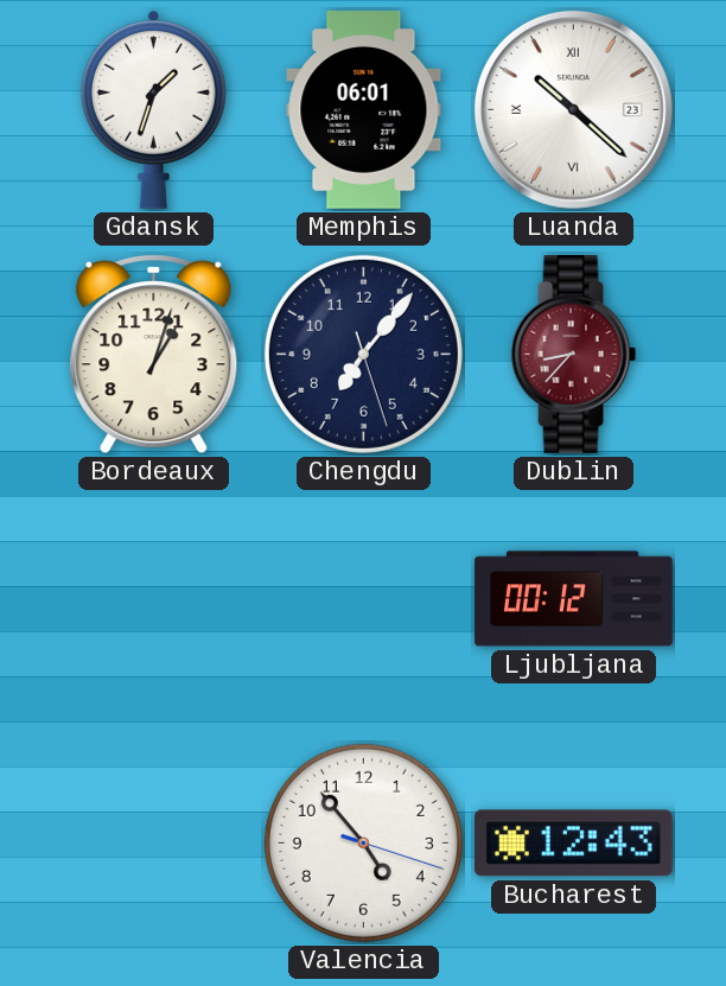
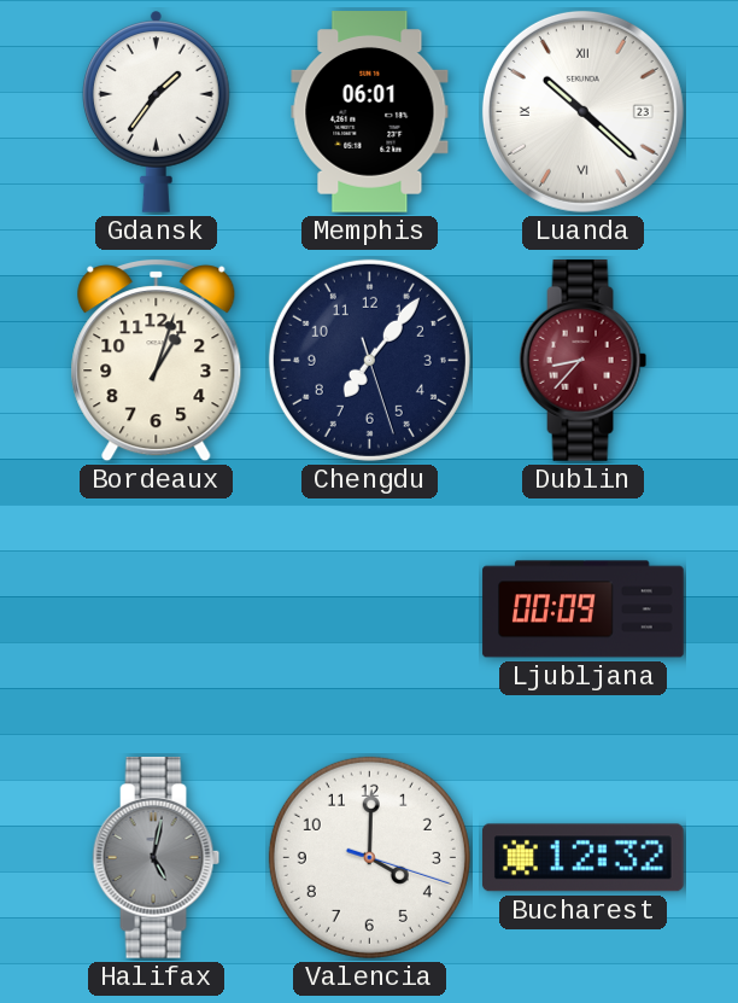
Gdansk: 1:33 -> 1:36 (156, 111)
Ljubljana: 00:12 -> 00:09 (584, 610)
Halifax: none -> 5:02 (157, 858)
Valencia: 4:53 -> 4:00 (369, 857)
Bucharest: 12:43 -> 12:32 (582, 858)
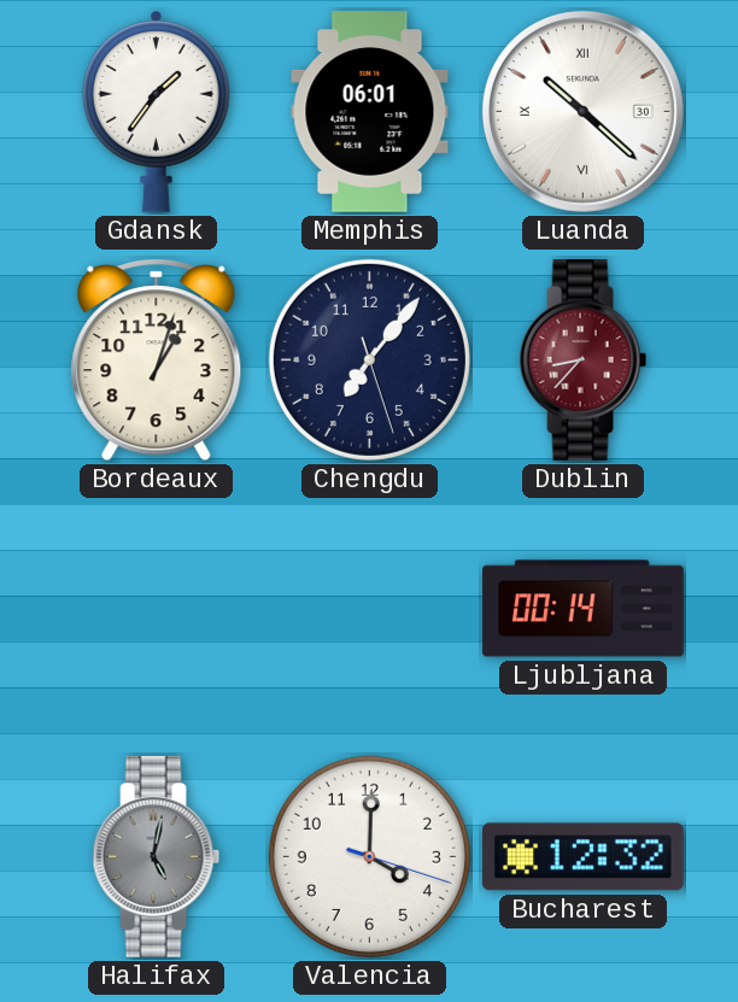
Luanda date: 23 -> 30 (582, 111)
Ljubljana: 00:09 -> 00:14 (584, 609)
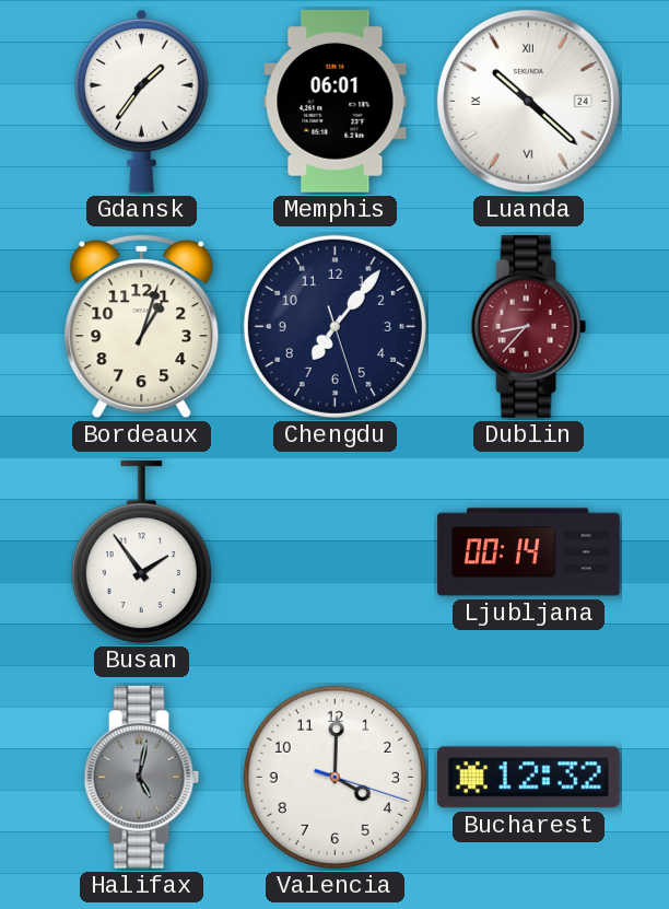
Luanda date: 30 -> 24 (528, 101)
Busan: none -> 1:54 (141, 553)
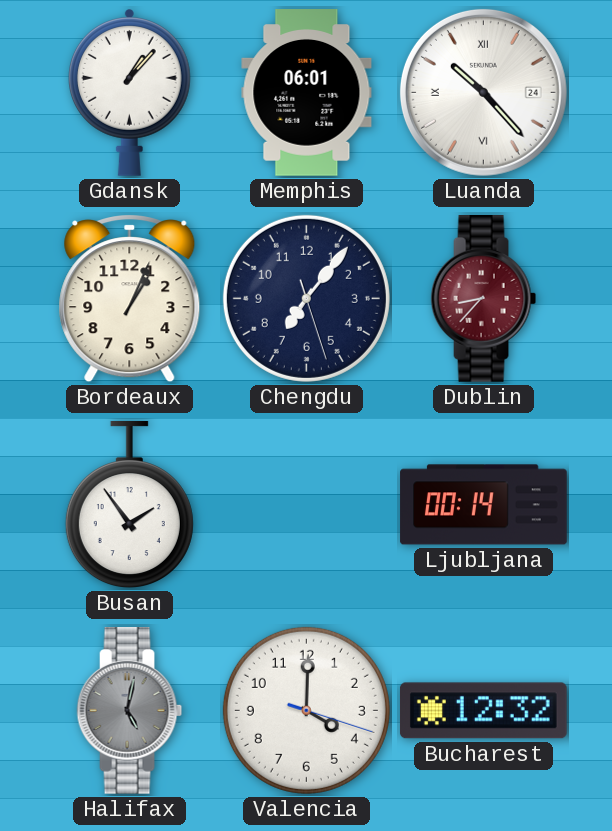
Gdansk: 1:36 -> 1:07 (129, 92)
Luanda: 10:22 -> 10:23 (483, 92)
Bordeaux: 1:03 -> 1:04 (130, 299)
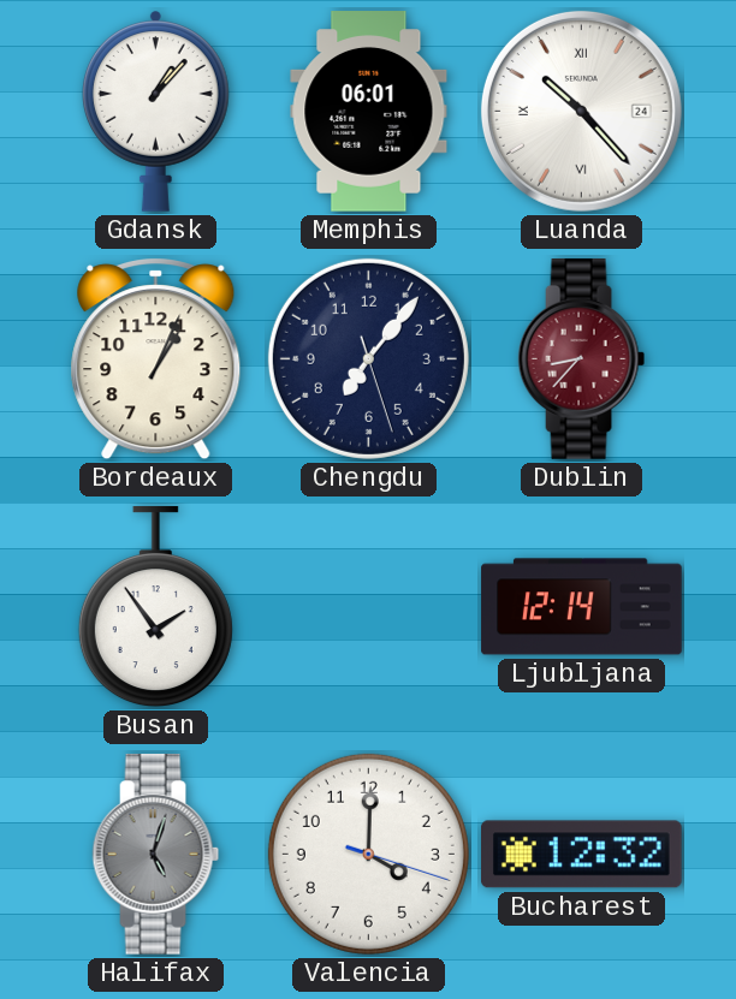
Ljubljana: 00:14 -> 12:14 (582, 607)
Halifax: 5:02 -> 5:03 (156, 855)
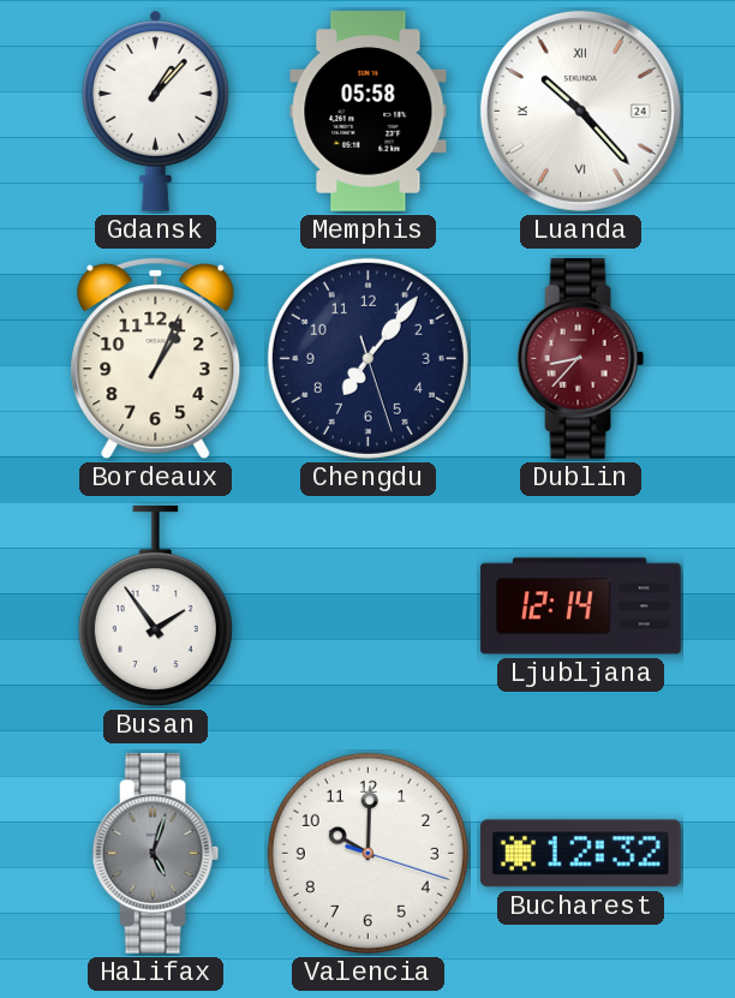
Memphis: 06:01 -> 05:58 (369, 112)
Valencia: 4:00 -> 10:00 (367, 853)
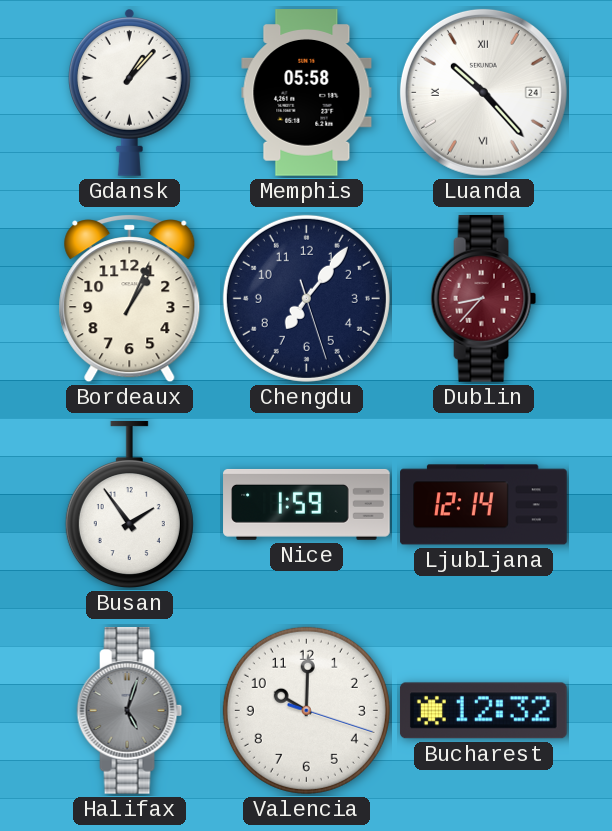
Nice: none -> 1:59 (307, 504)
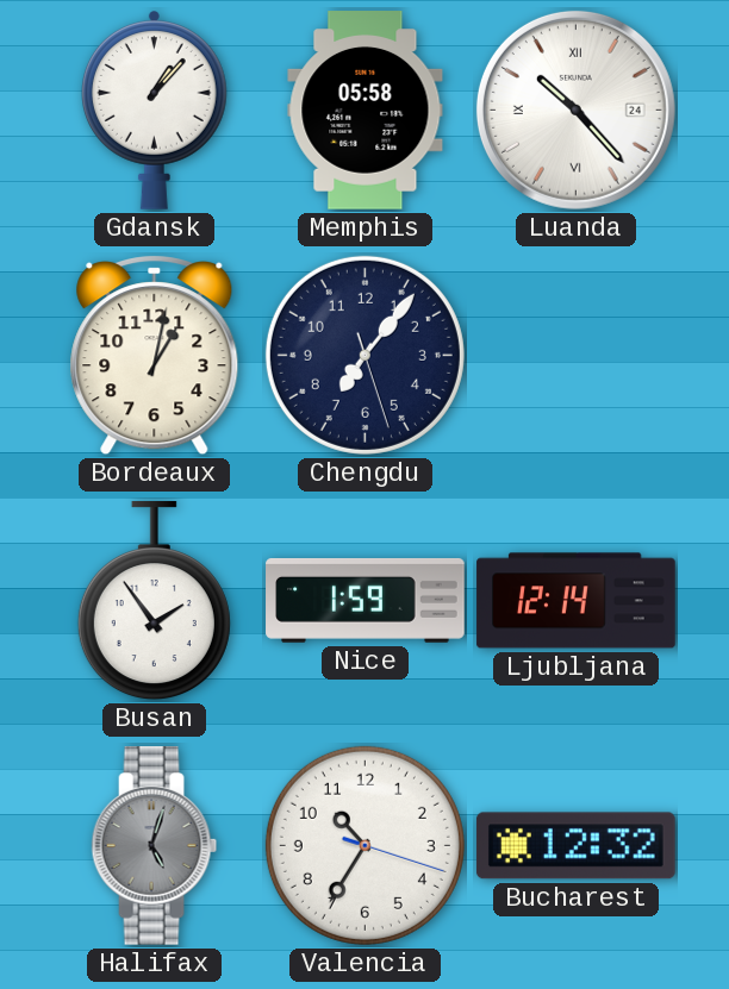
Bordeaux: 1:04 -> 1:02 (155, 356)
Dublin: 8:37 -> none (484, 299)
Valencia: 10:00 -> 10:35 (364, 845)
